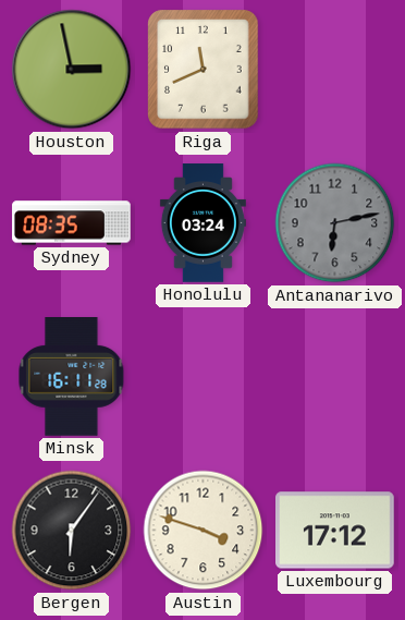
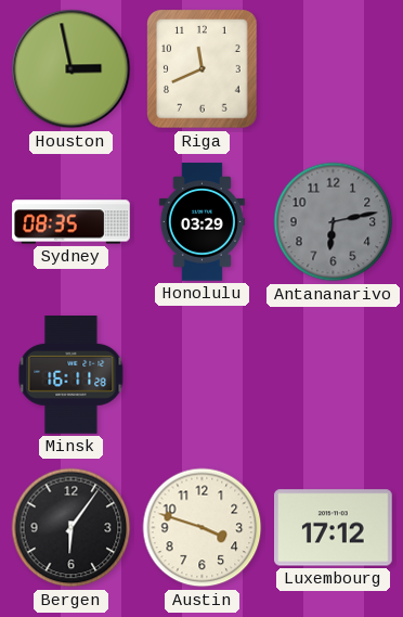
Honolulu: 03:24 -> 03:29 (201, 222)
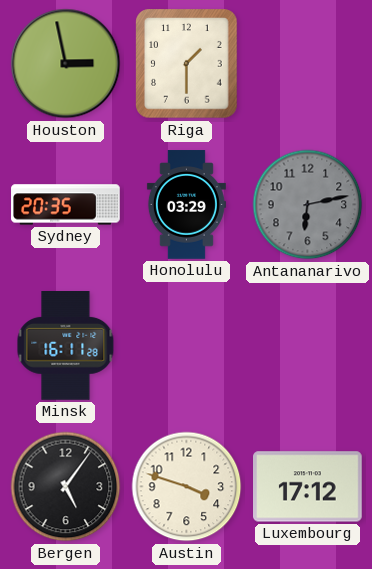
Riga: 11:41 -> 1:30 (187, 64)
Sydney: 08:35 -> 20:35 (66, 205)
Bergen: 6:06 -> 5:06 (66, 487)
